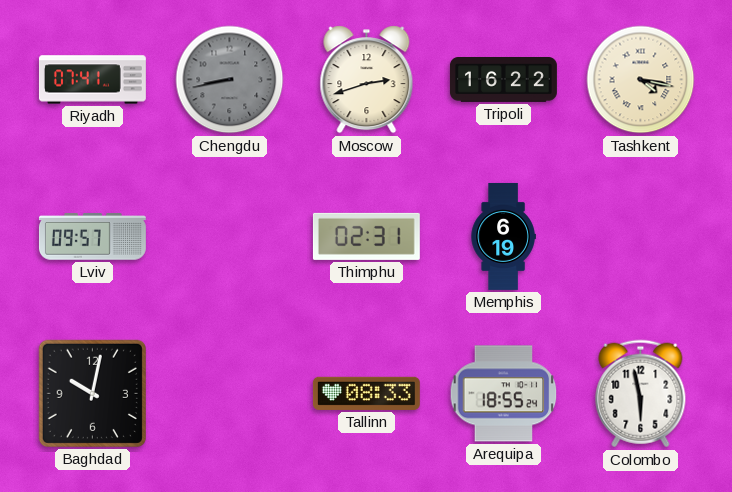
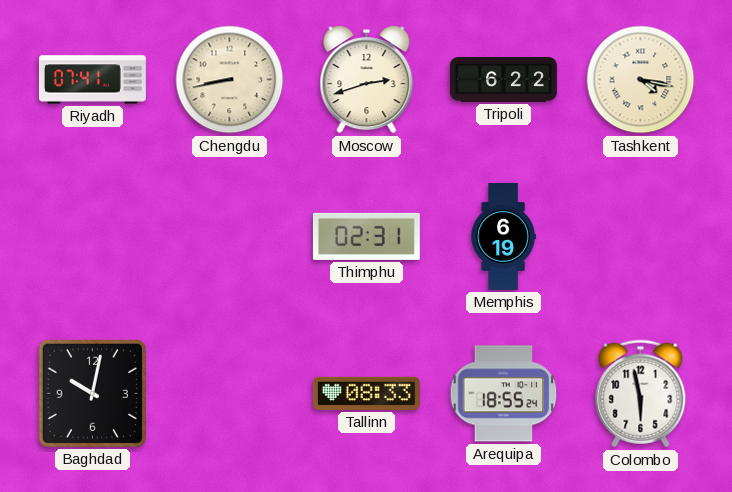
Chengdu dial: grey -> cream (230, 80)
Tripoli: 16:22 -> 6:22 (503, 80)
Lviv: 09:57 -> none (92, 237)
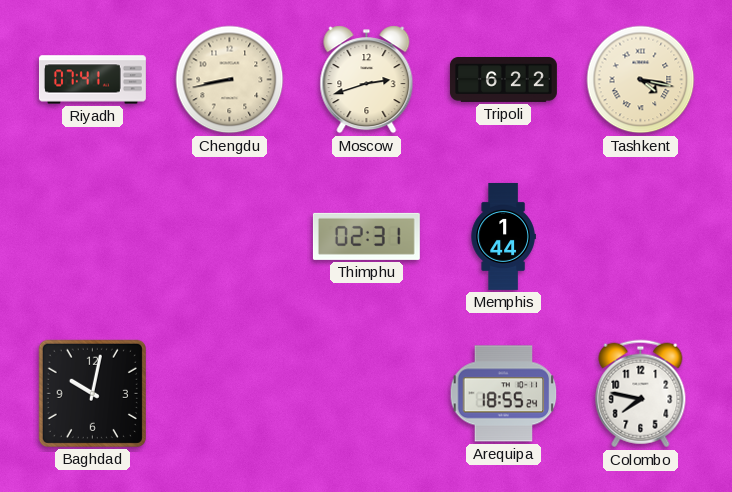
Memphis: 6:19 -> 1:44 (503, 236)
Tallinn: 08:33 -> none (366, 393)
Colombo: 5:58 -> 7:47 (641, 394)
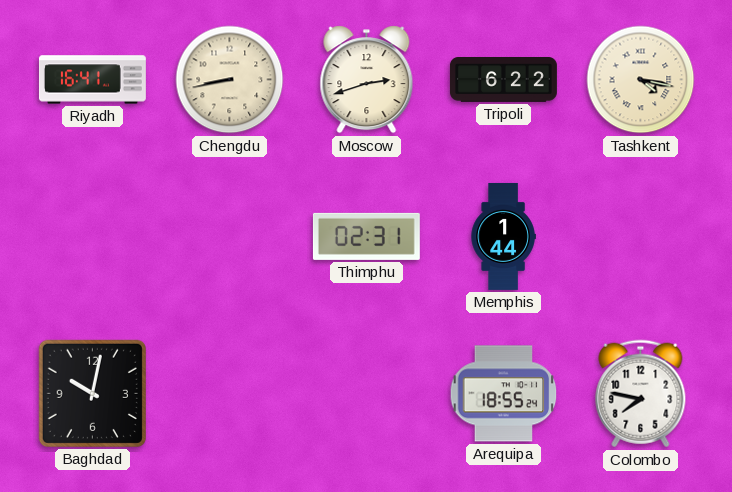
Riyadh: 07:41 -> 16:41 (92, 80)
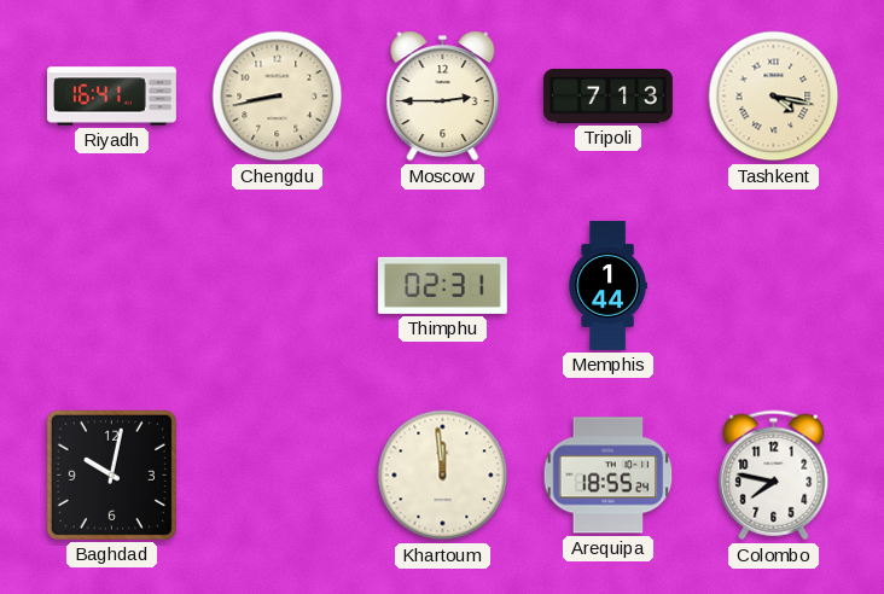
Moscow: 2:42 -> 2:45 (443, 97)
Tripoli: 6:22 -> 7:13 (607, 97)
Khartoum: none -> 11:59 (443, 476)
